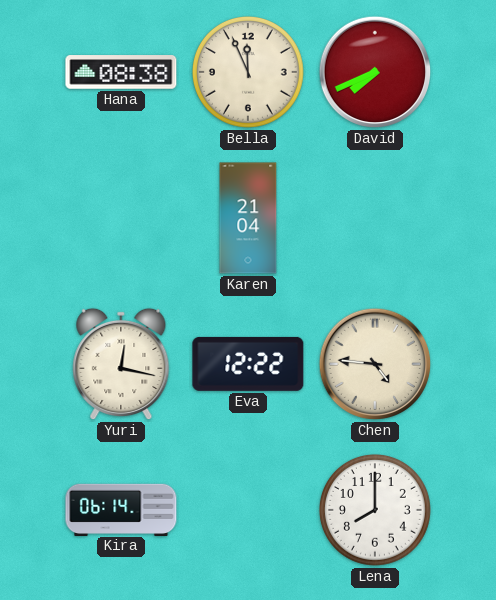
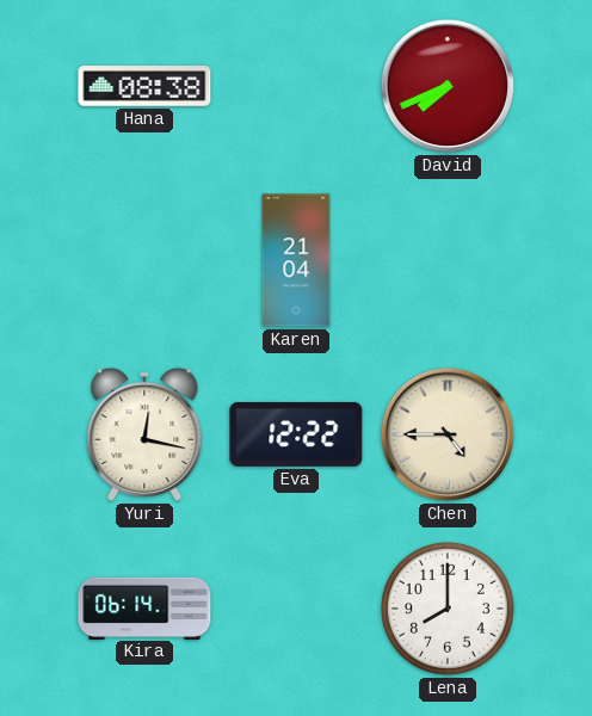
Bella: 11:56 -> none (248, 72)
Chen: 4:46 -> 4:45 (448, 434)
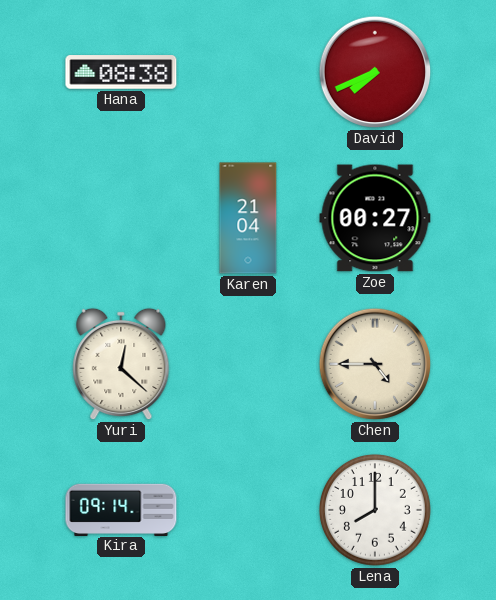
Zoe: none -> 00:27 (375, 218)
Yuri: 12:17 -> 12:22 (121, 364)
Eva: 12:22 -> none (296, 434)
Kira: 06:14 -> 09:14 (121, 509)
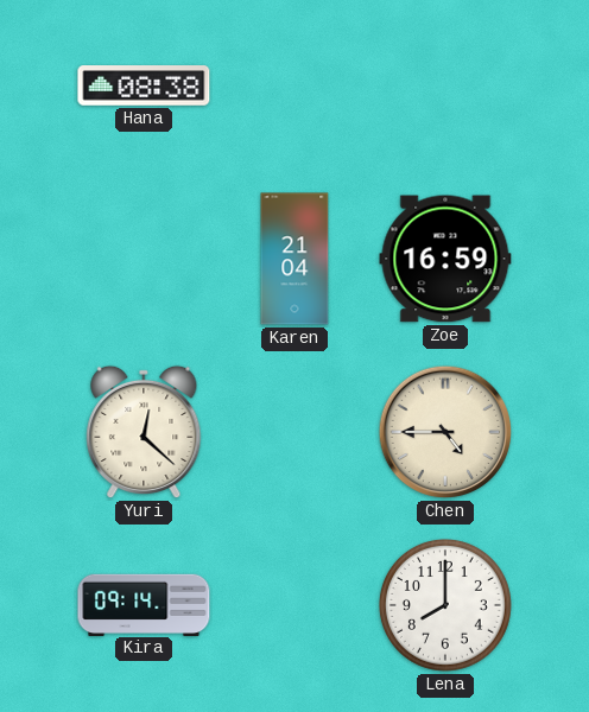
David: 7:41 -> none (375, 72)
Zoe: 00:27 -> 16:59 (445, 259)
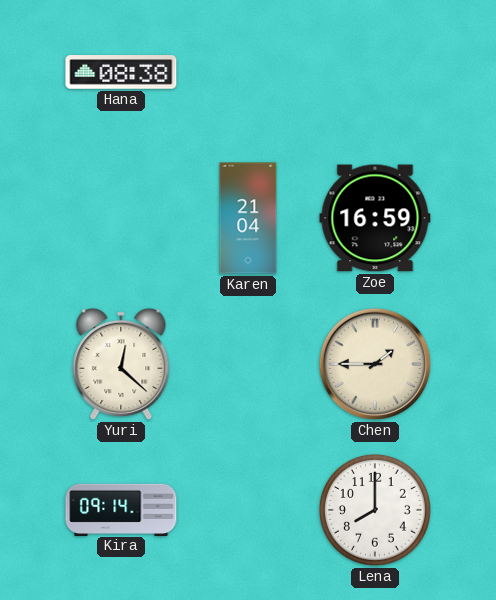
Chen: 4:45 -> 1:45 (375, 364)
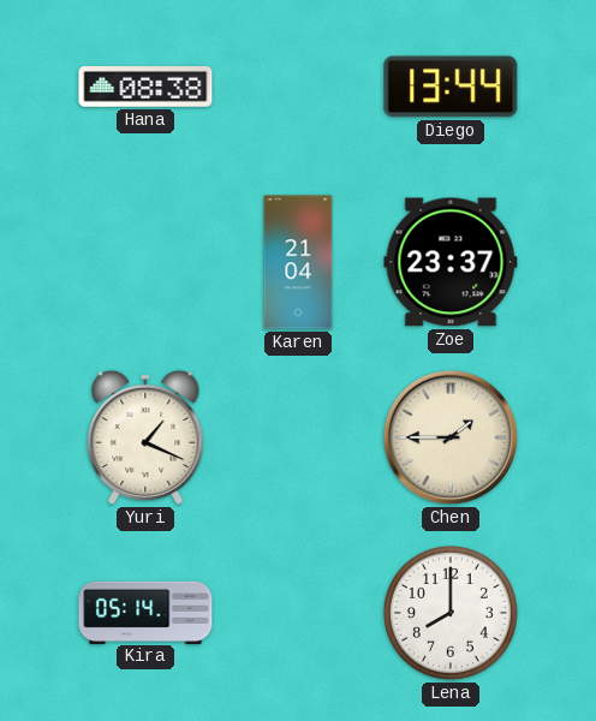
Diego: none -> 13:44 (451, 87)
Zoe: 16:59 -> 23:37 (451, 262)
Yuri: 12:22 -> 1:19 (145, 437)
Kira: 09:14 -> 05:14 (145, 612)
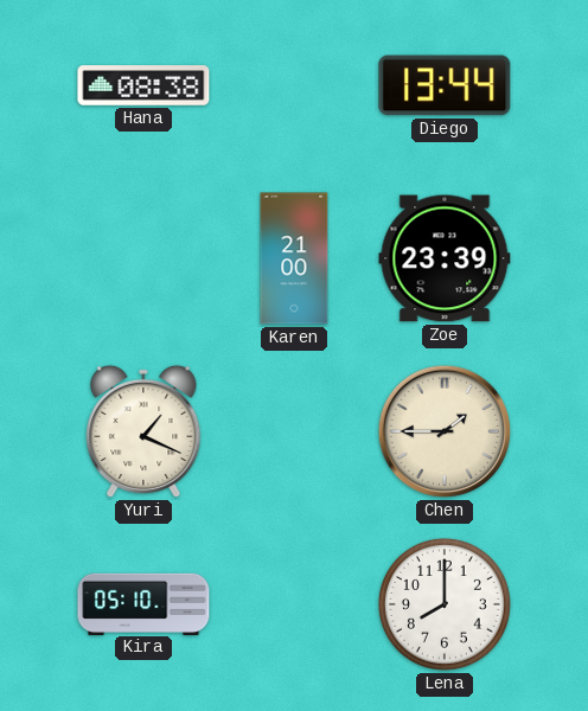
Karen: 21:04 -> 21:00 (294, 258)
Zoe: 23:37 -> 23:39 (445, 258)
Kira: 05:14 -> 05:10 (143, 603)
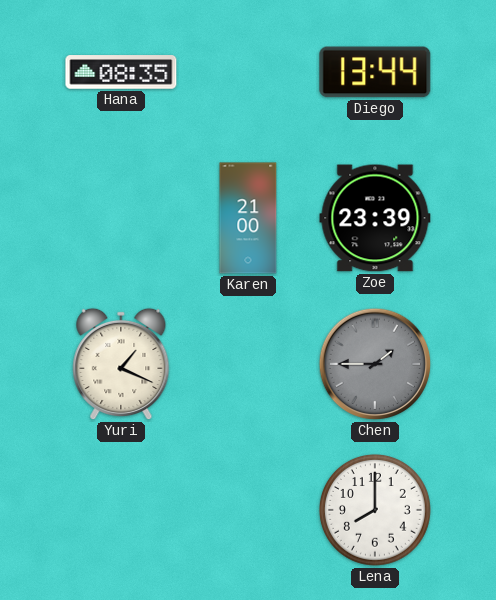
Hana: 08:38 -> 08:35 (121, 72)
Chen dial: cream -> grey (375, 364)
Kira: 05:10 -> none (143, 603)
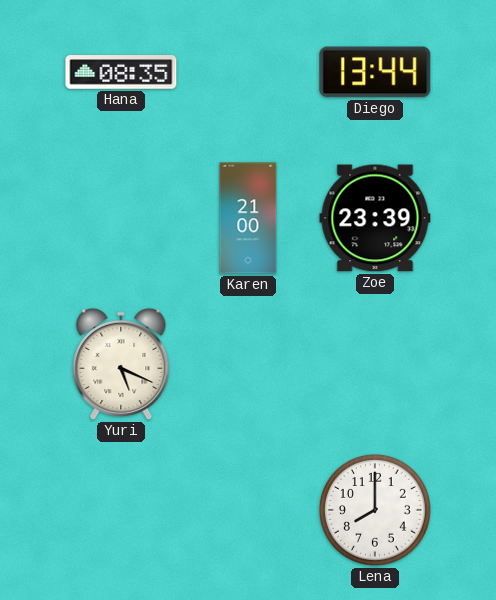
Yuri: 1:19 -> 5:19 (121, 364)
Chen: 1:45 -> none (375, 364)
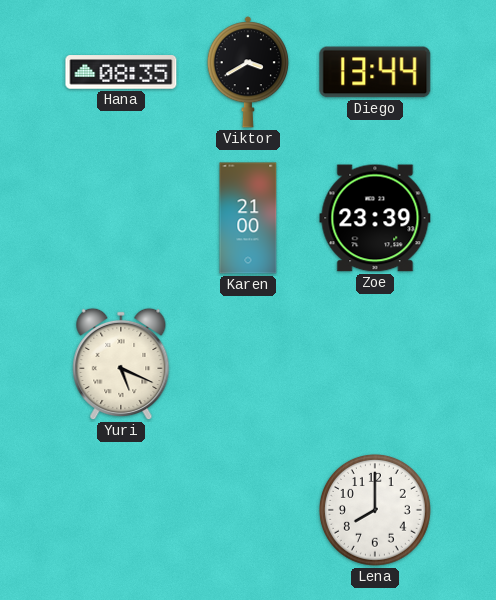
Viktor: none -> 3:40 (248, 72)
